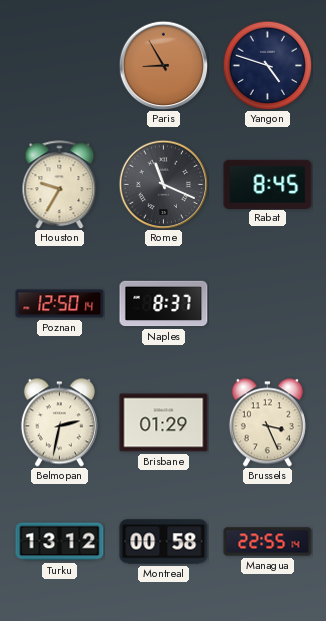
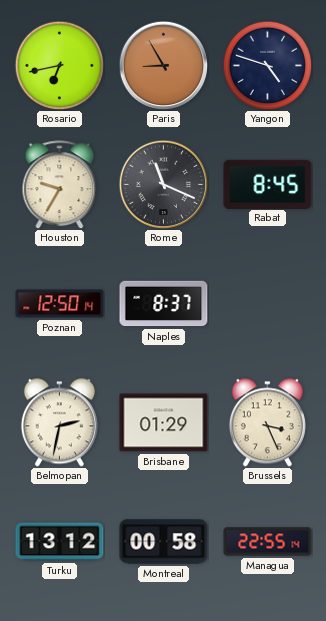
Rosario: none -> 6:43 (59, 65)
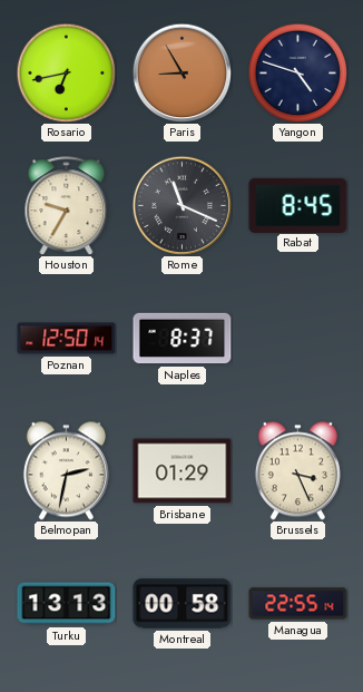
Turku: 13:12 -> 13:13 (67, 604)
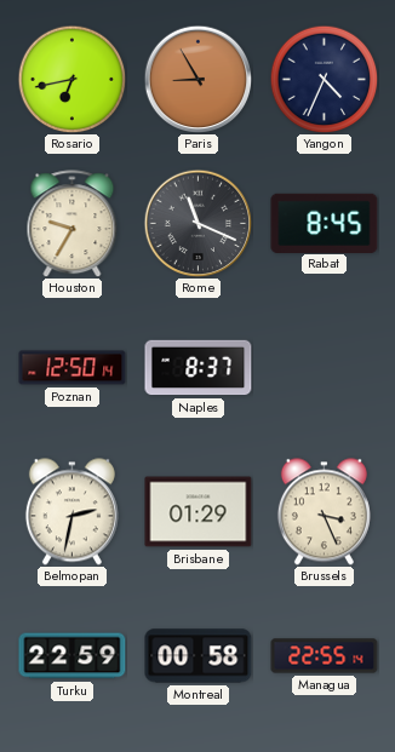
Yangon: 4:48 -> 4:34 (324, 79)
Turku: 13:13 -> 22:59 (73, 656)
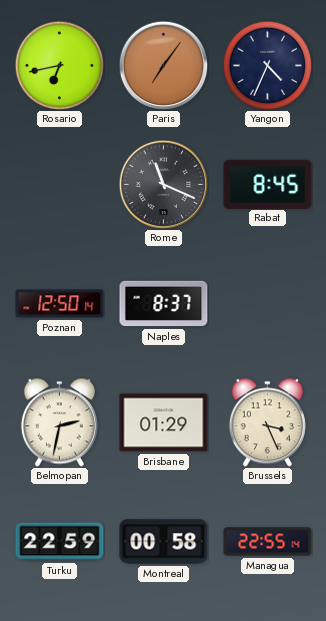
Paris: 8:55 -> 7:06 (163, 65)
Houston: 9:35 -> none (73, 224)
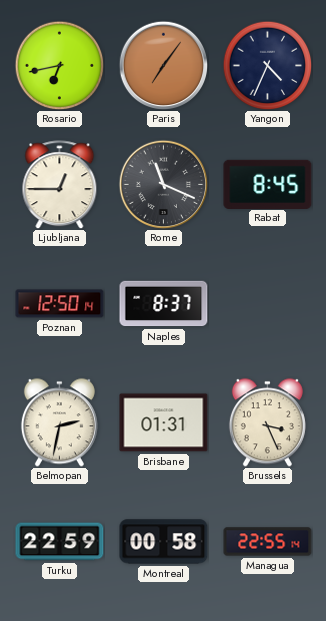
Ljubljana: none -> 12:45 (60, 185)
Brisbane: 01:29 -> 01:31 (164, 423)
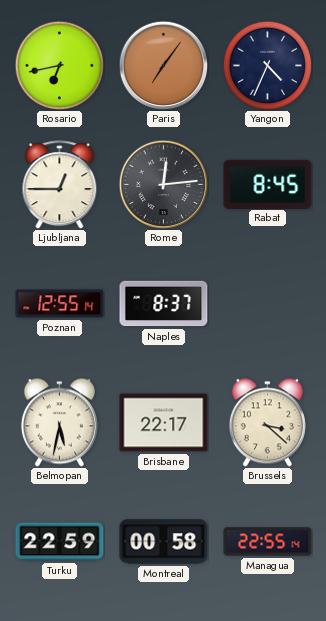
Rome: 11:19 -> 12:14 (163, 184)
Poznan: 12:50 -> 12:55 (60, 304)
Belmopan: 2:32 -> 5:32 (59, 423)
Brisbane: 01:31 -> 22:17 (164, 423)
Brussels: 3:26 -> 3:22 (267, 423)
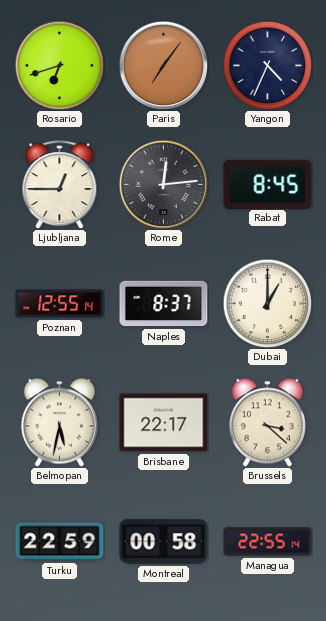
Rosario: 6:43 -> 6:42 (59, 65)
Dubai: none -> 1:00 (267, 303)
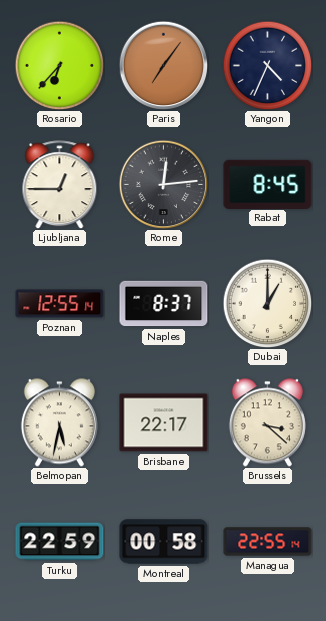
Rosario: 6:42 -> 6:37 (59, 65)
